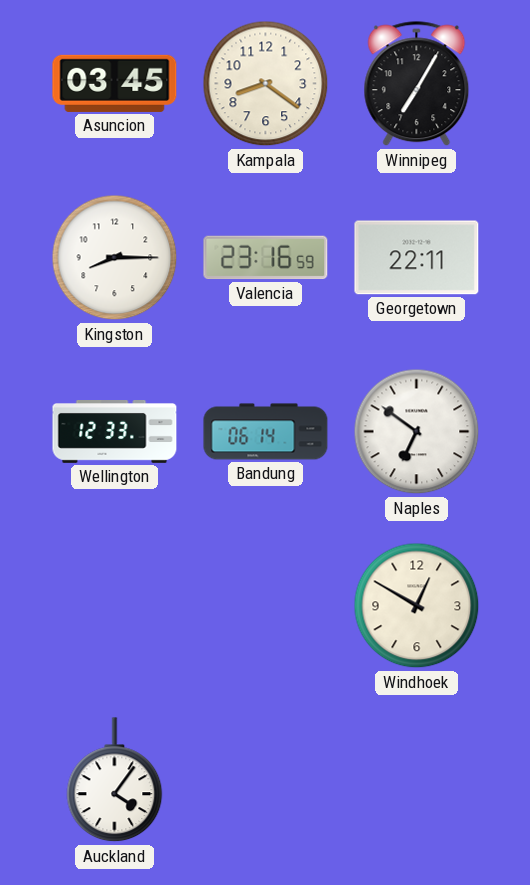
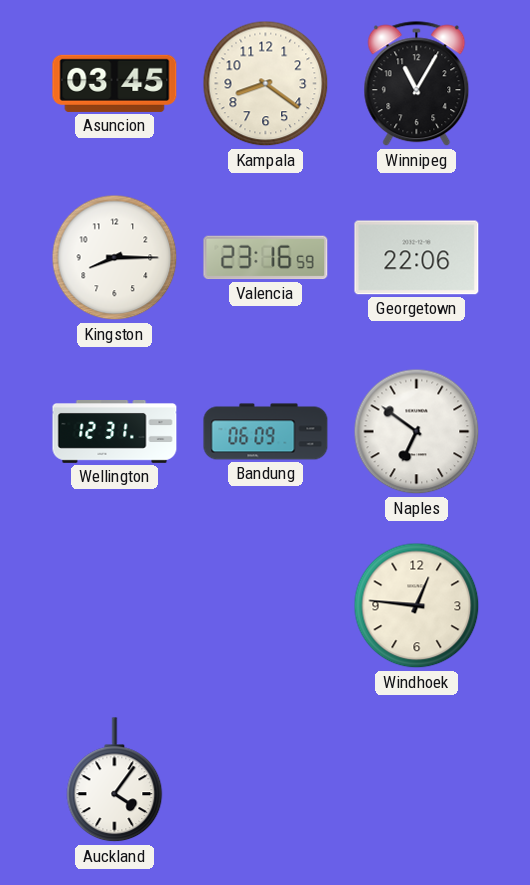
Winnipeg: 7:05 -> 11:05 (417, 84)
Georgetown: 22:11 -> 22:06 (417, 258)
Wellington: 12:33 -> 12:31 (115, 432)
Bandung: 06:14 -> 06:09 (266, 432)
Windhoek: 12:50 -> 12:46 (417, 606)
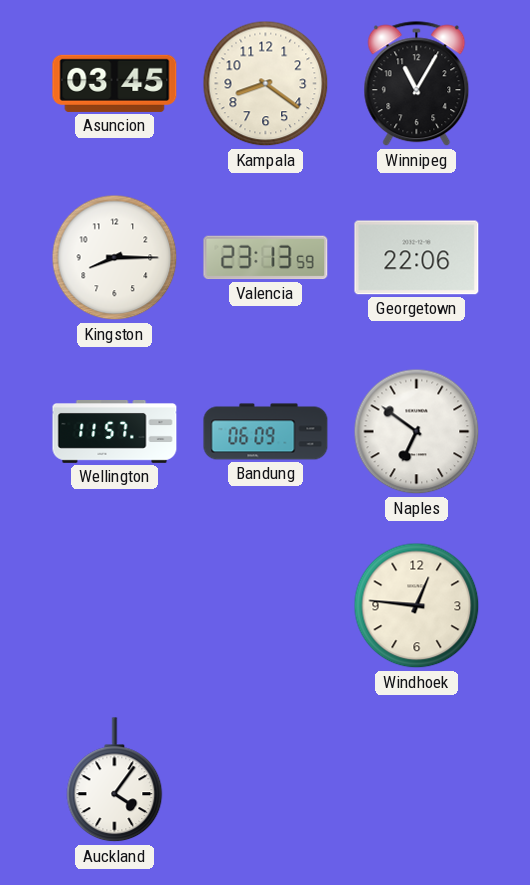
Valencia: 23:16 -> 23:13 (266, 258)
Wellington: 12:31 -> 11:57 (115, 432)
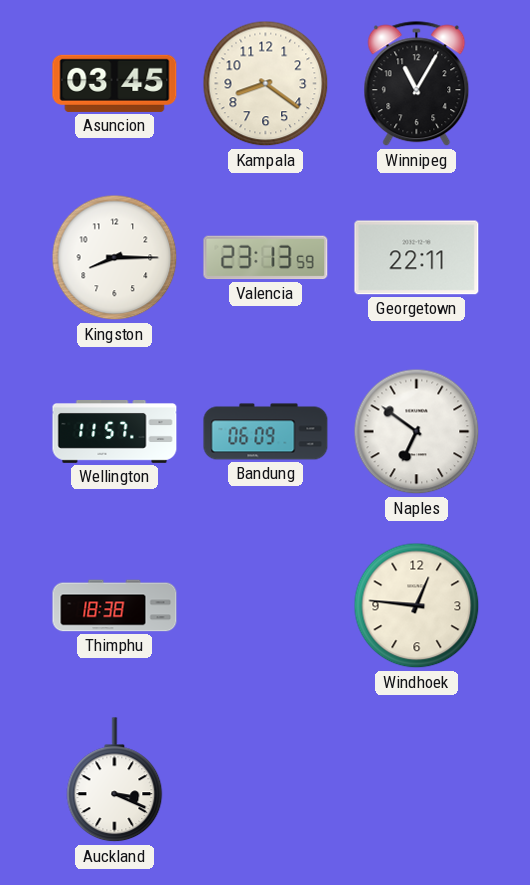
Georgetown: 22:06 -> 22:11 (417, 258)
Thimphu: none -> 18:38 (115, 606)
Auckland: 4:06 -> 3:19 (115, 780)
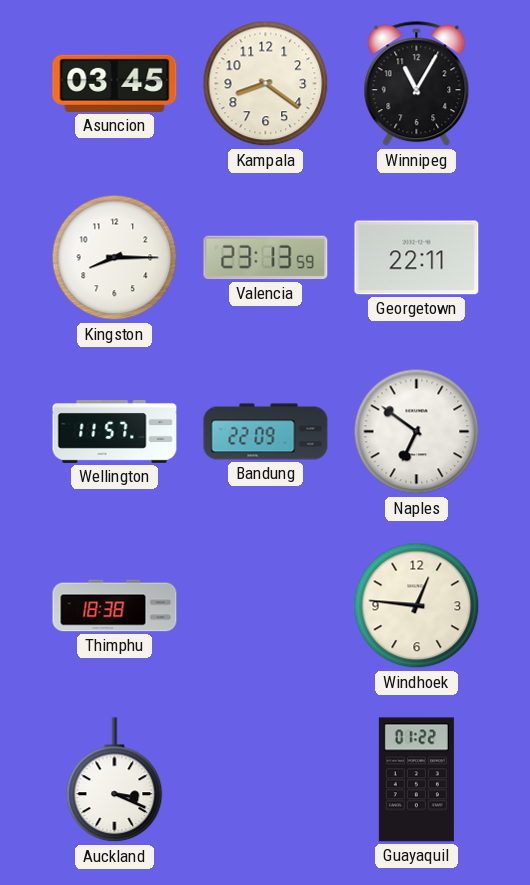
Bandung: 06:09 -> 22:09 (266, 432)
Guayaquil: none -> 01:22 (416, 780)
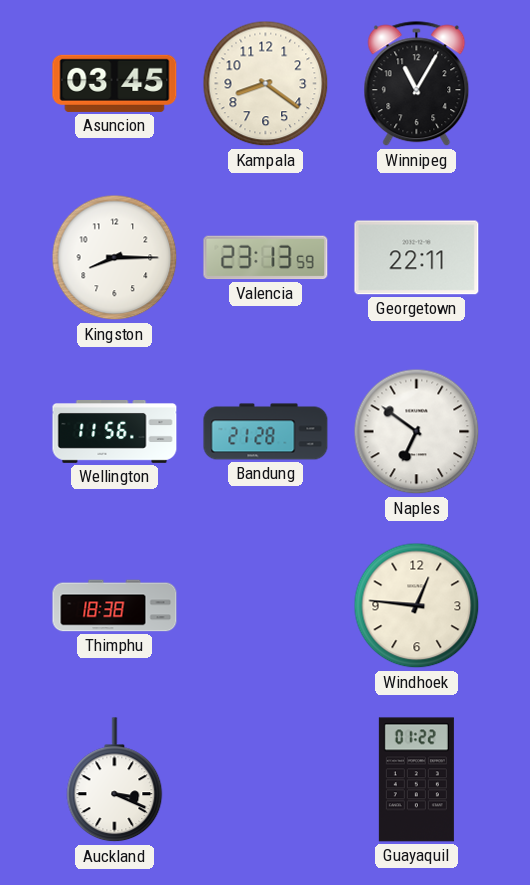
Wellington: 11:57 -> 11:56 (115, 432)
Bandung: 22:09 -> 21:28 (266, 432)
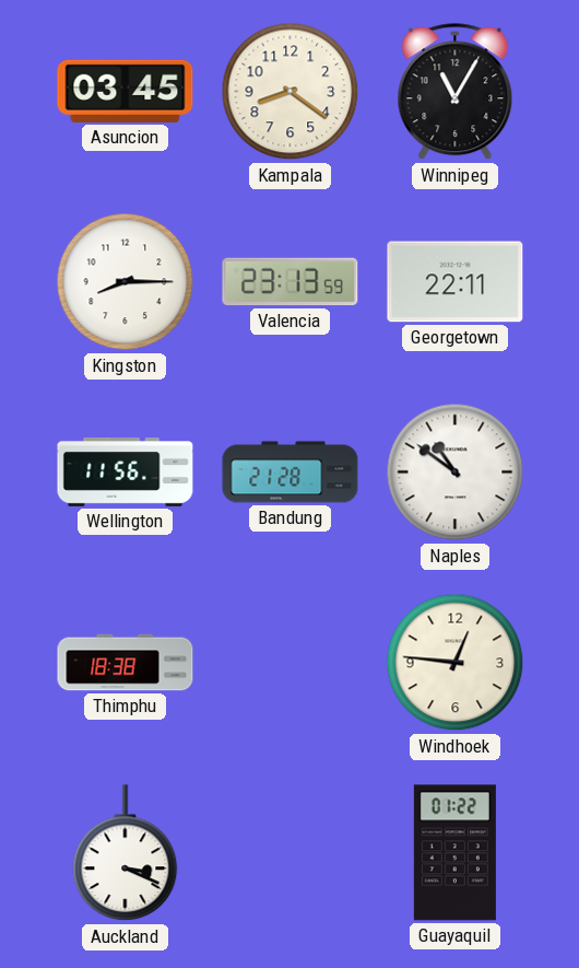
Naples: 6:51 -> 10:51 (456, 473)
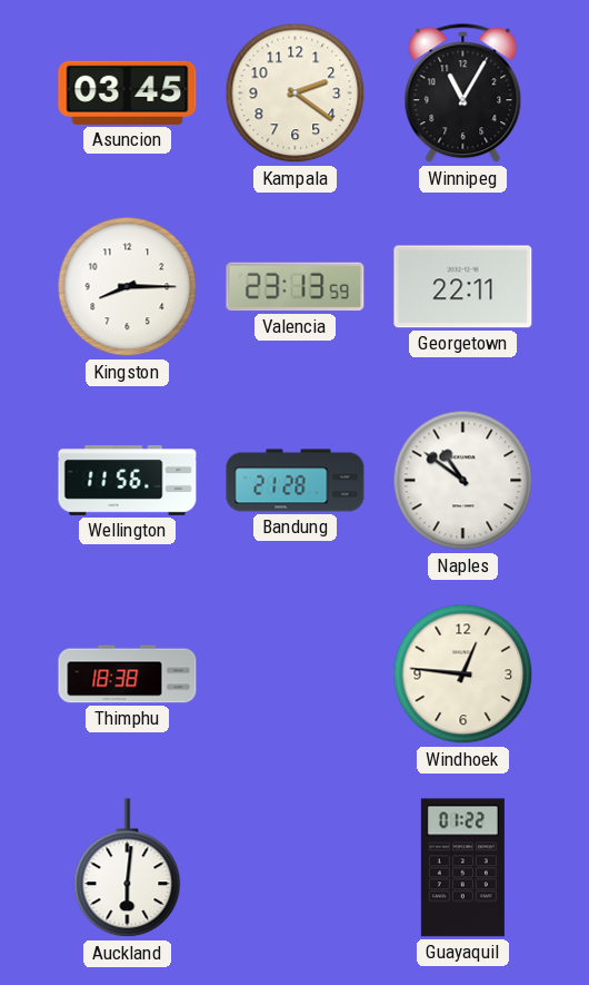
Kampala: 8:21 -> 2:21 (296, 93)
Auckland: 3:19 -> 6:01 (128, 868)
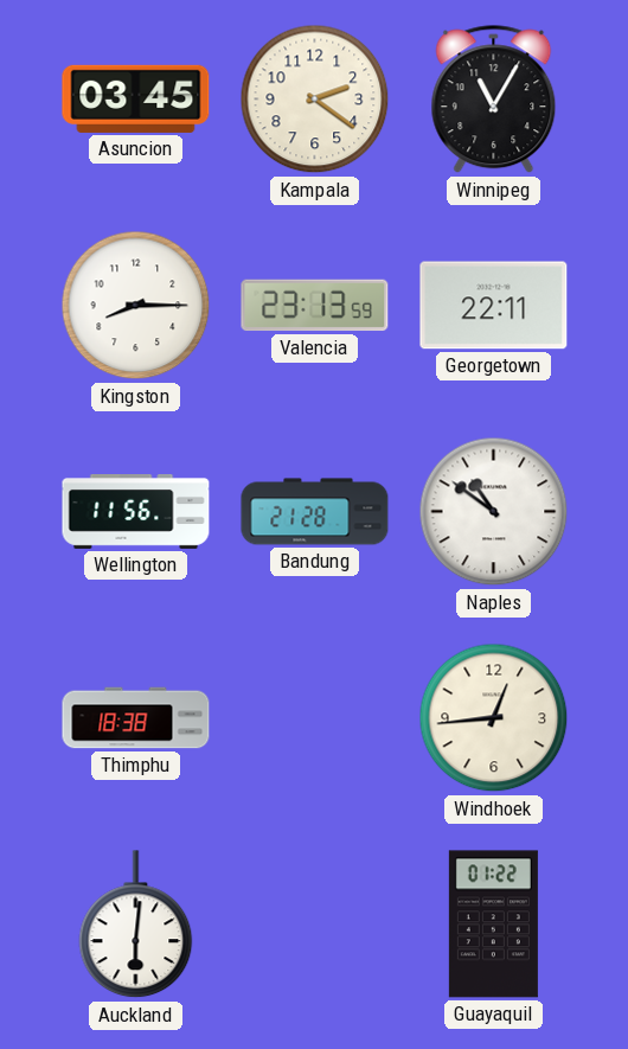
Windhoek: 12:46 -> 12:44 (494, 718)
